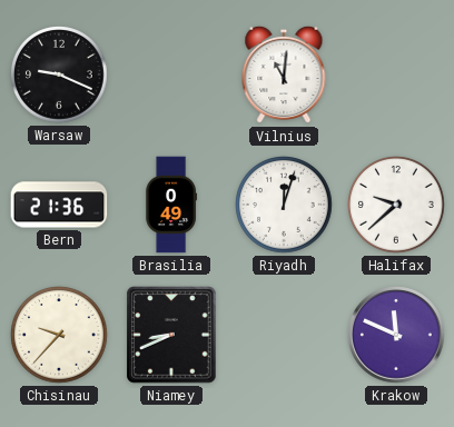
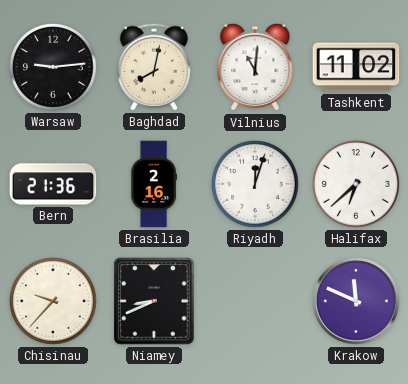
Warsaw: 9:19 -> 9:14 (54, 68)
Baghdad: none -> 8:02 (154, 67)
Tashkent: none -> 11:02 (356, 67)
Brasilia: 0:49 -> 2:16 (154, 184)
Halifax: 9:38 -> 6:38 (357, 185)
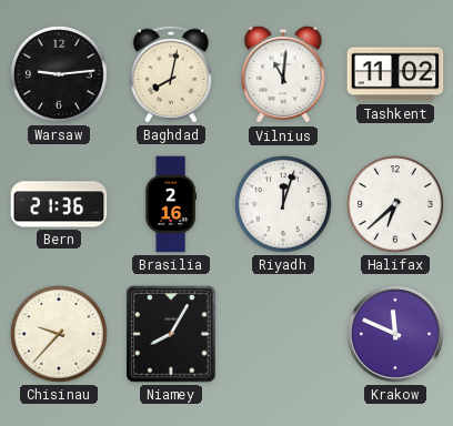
Niamey: 8:41 -> 8:05 (171, 334)
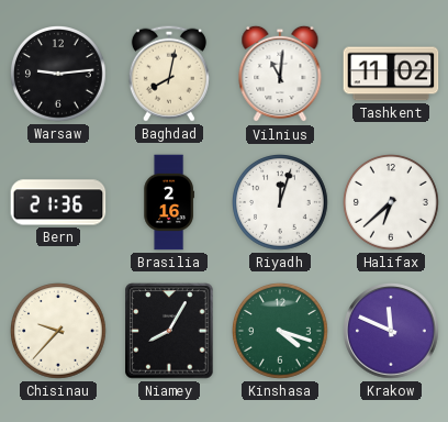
Kinshasa: none -> 4:18 (281, 332)
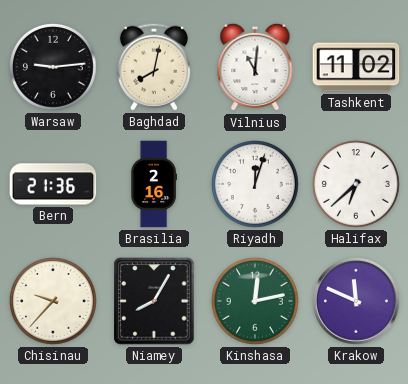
Kinshasa: 4:18 -> 12:13 (256, 302)
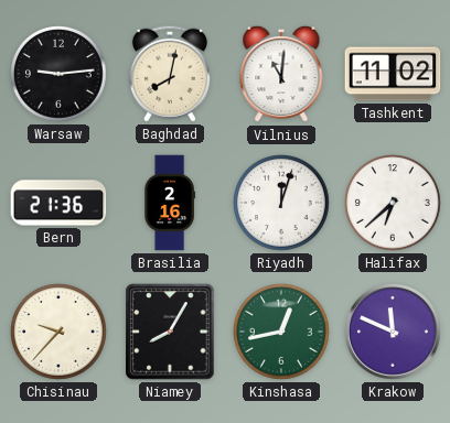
Kinshasa: 12:13 -> 12:43 (282, 333)
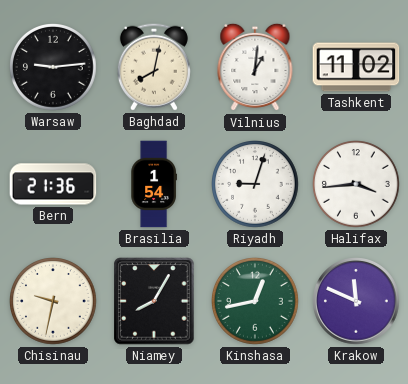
Vilnius: 11:01 -> 1:01 (255, 67)
Brasilia: 2:16 -> 1:54 (154, 184)
Riyadh: 12:03 -> 9:03 (256, 185)
Halifax: 6:38 -> 3:44 (357, 185)
Chisinau: 9:37 -> 9:32 (54, 302)
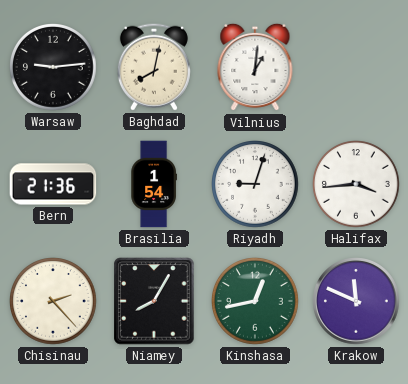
Tashkent: 11:02 -> none (356, 67)
Chisinau: 9:32 -> 2:23 (54, 302)
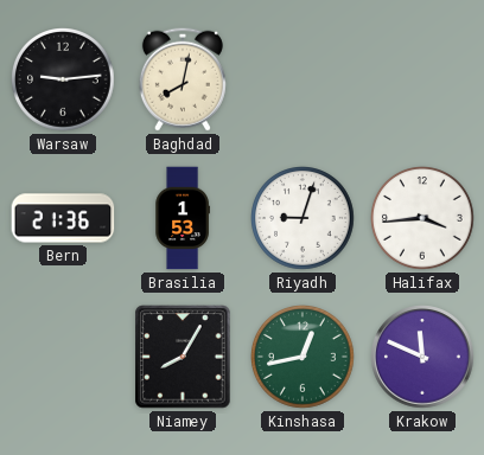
Vilnius: 1:01 -> none (255, 67)
Brasilia: 1:54 -> 1:53 (183, 218)
Chisinau: 2:23 -> none (54, 302)
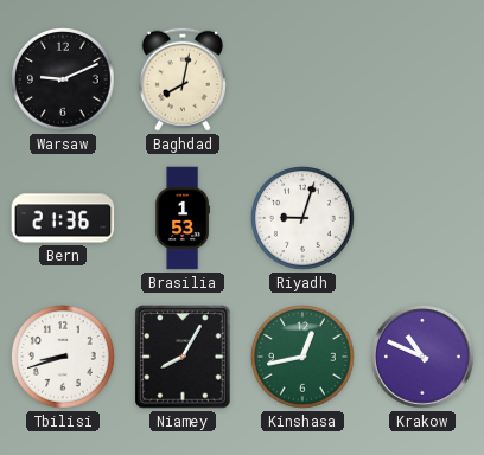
Warsaw: 9:14 -> 9:11 (64, 81)
Halifax: 3:44 -> none (423, 219)
Tbilisi: none -> 8:42 (64, 358)
Krakow: 11:49 -> 10:49 (422, 357)
